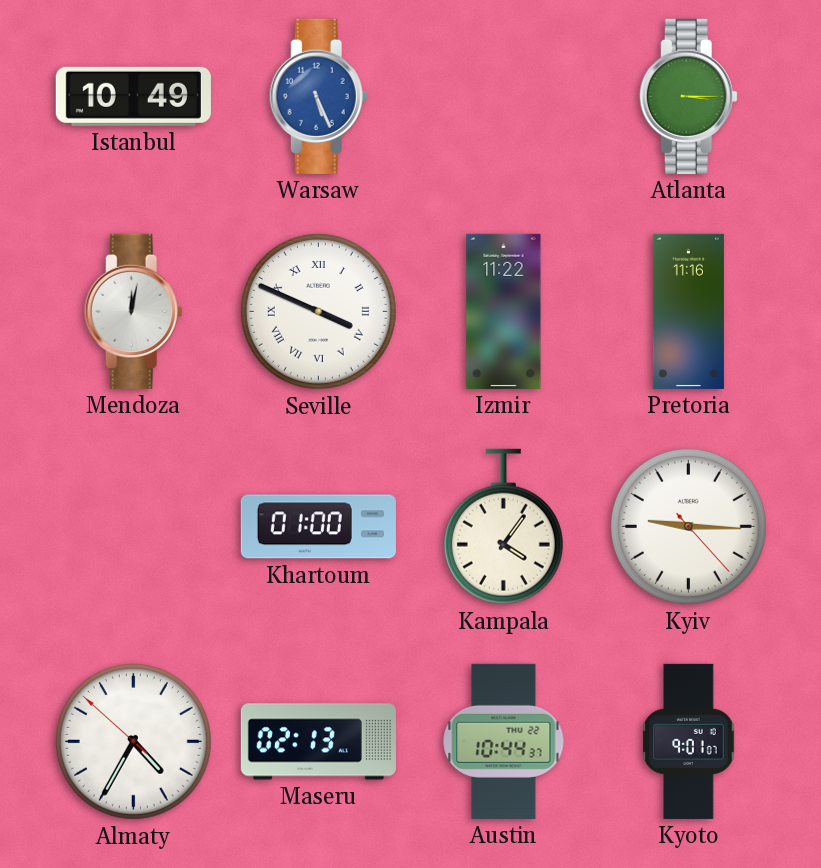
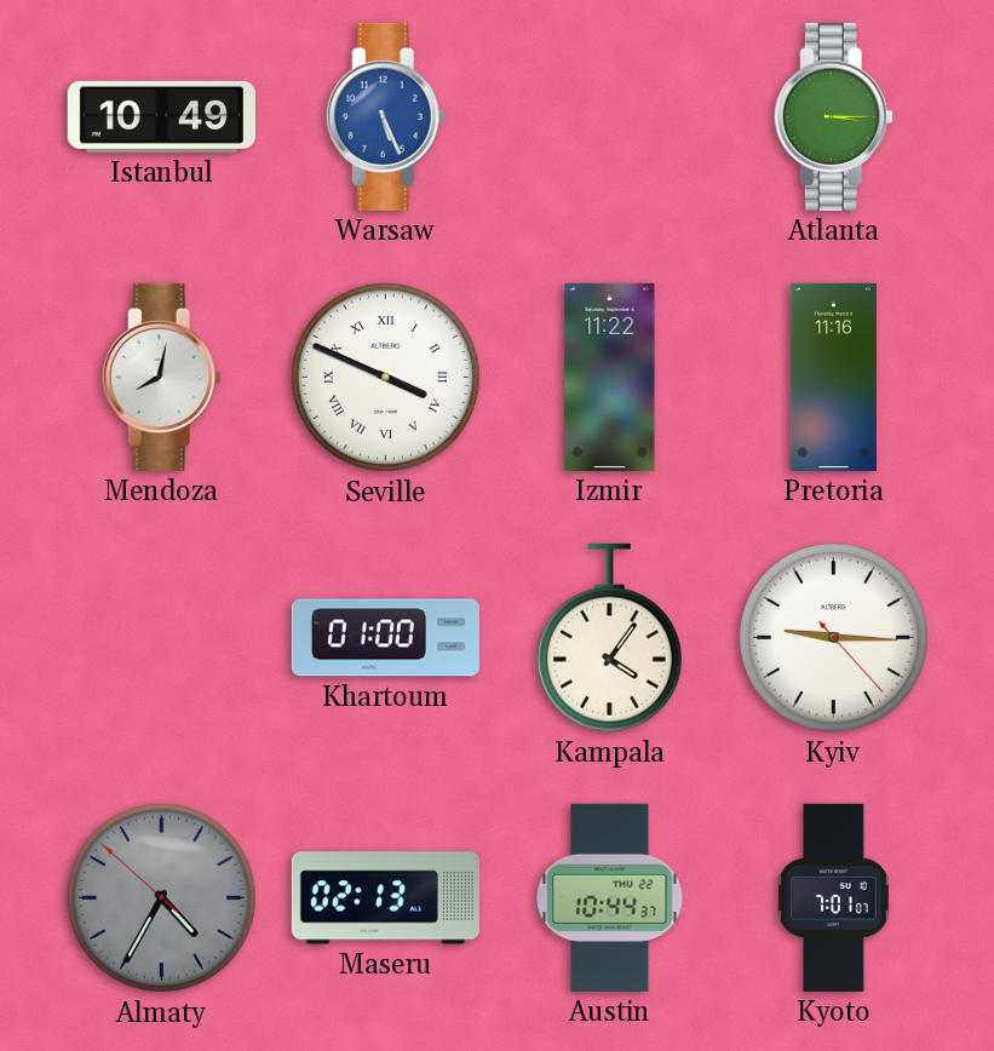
Mendoza: 12:02 -> 8:02 (161, 377)
Almaty dial: white -> grey (161, 897)
Kyoto: 9:01 -> 7:01 (834, 897)
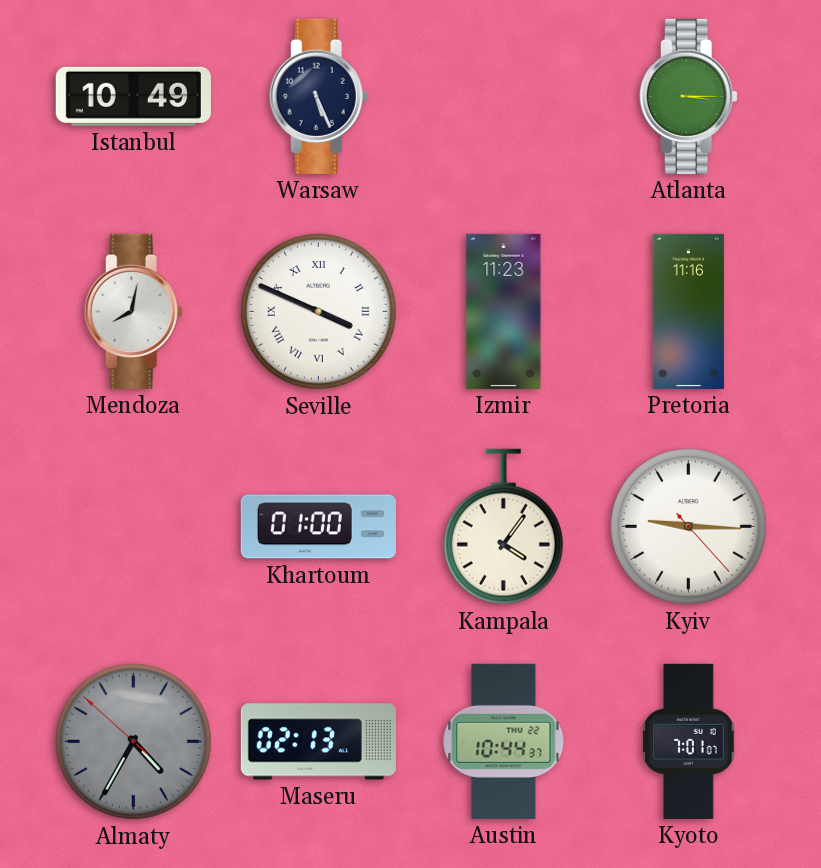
Warsaw dial: blue -> navy (318, 96)
Izmir: 11:22 -> 11:23 (504, 311)
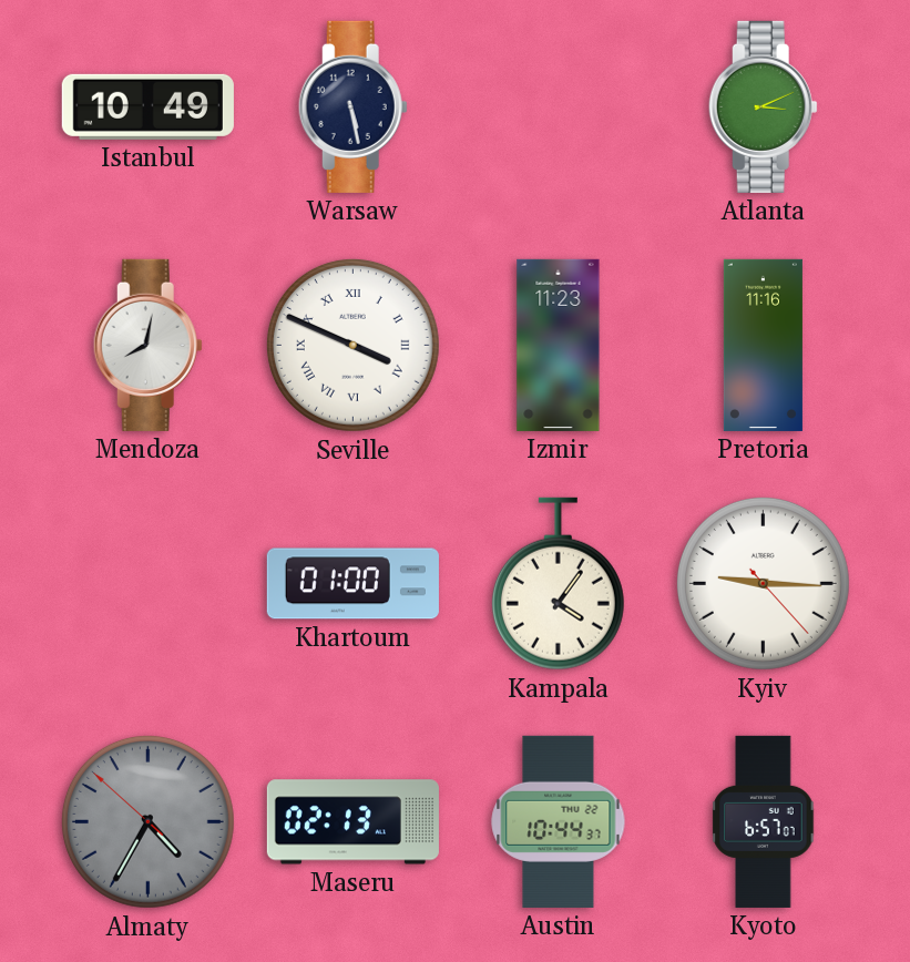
Warsaw: 5:26 -> 5:28 (352, 106)
Atlanta: 3:15 -> 3:11 (763, 106)
Kyoto: 7:01 -> 6:57 (764, 821)
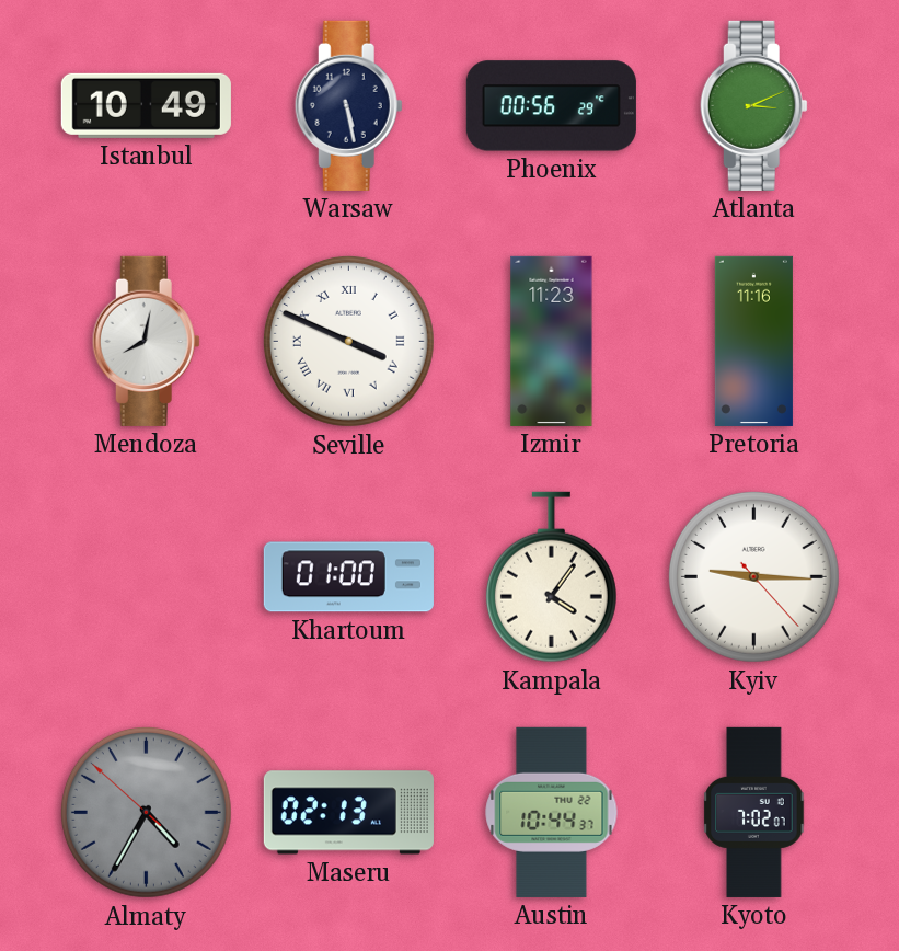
Phoenix: none -> 00:56 (551, 106)
Kyoto: 6:57 -> 7:02 (754, 812)
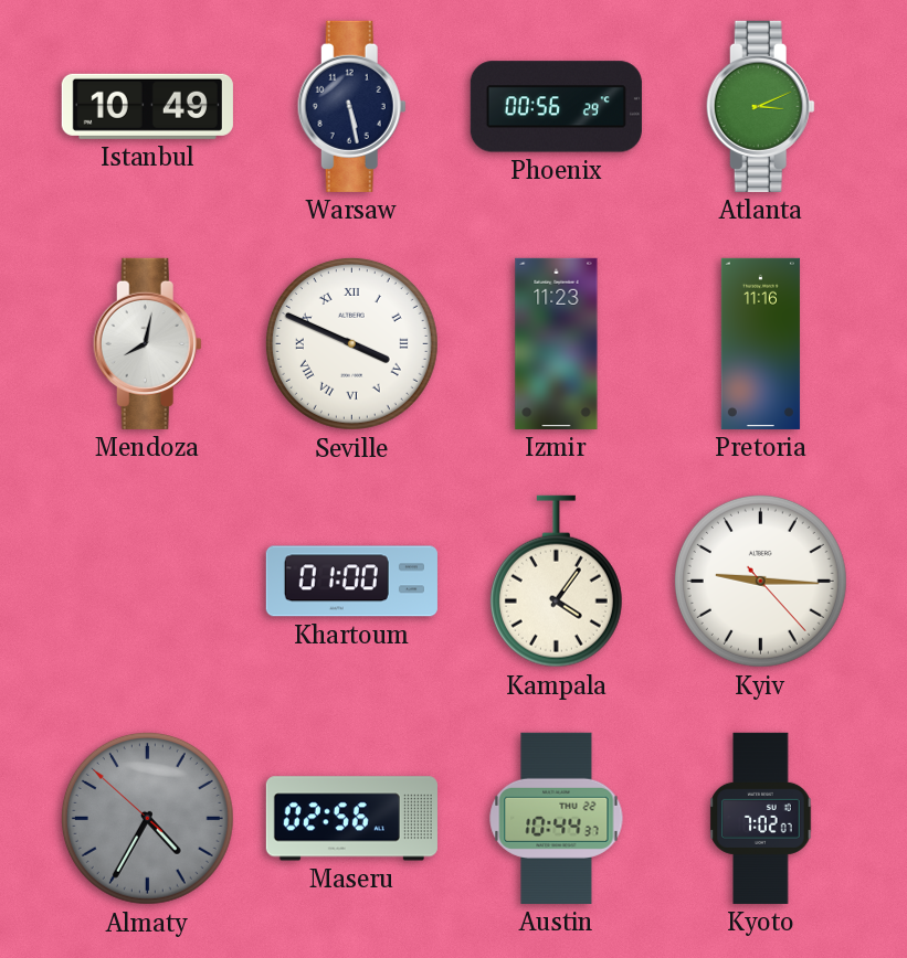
Maseru: 02:13 -> 02:56 (351, 819)
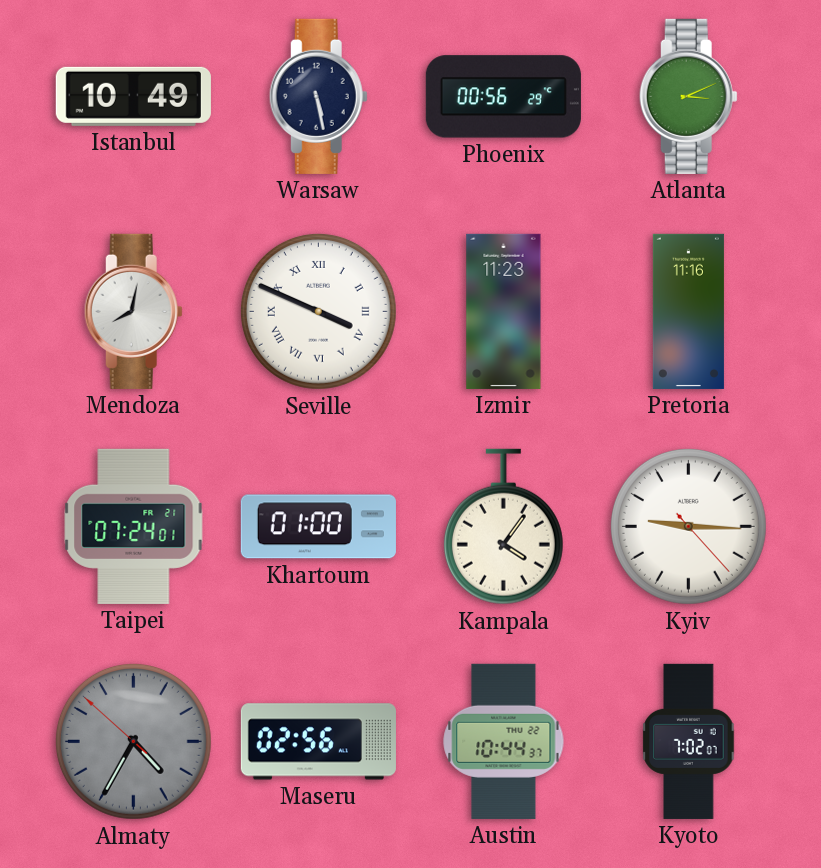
Taipei: none -> 07:24 (134, 526)
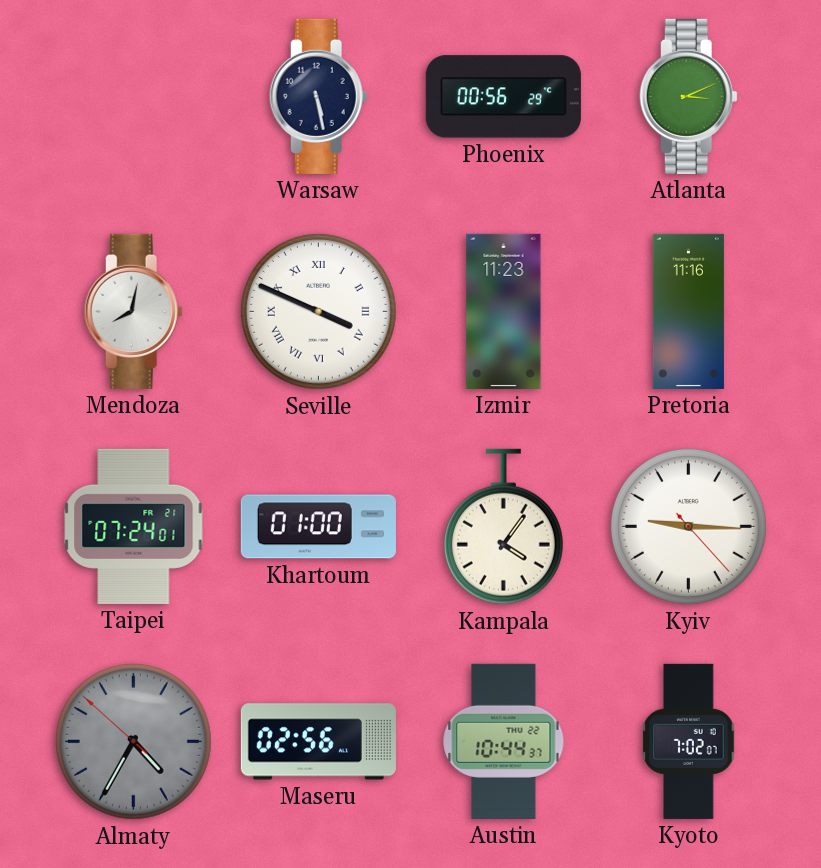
Istanbul: 10:49 -> none (133, 96)
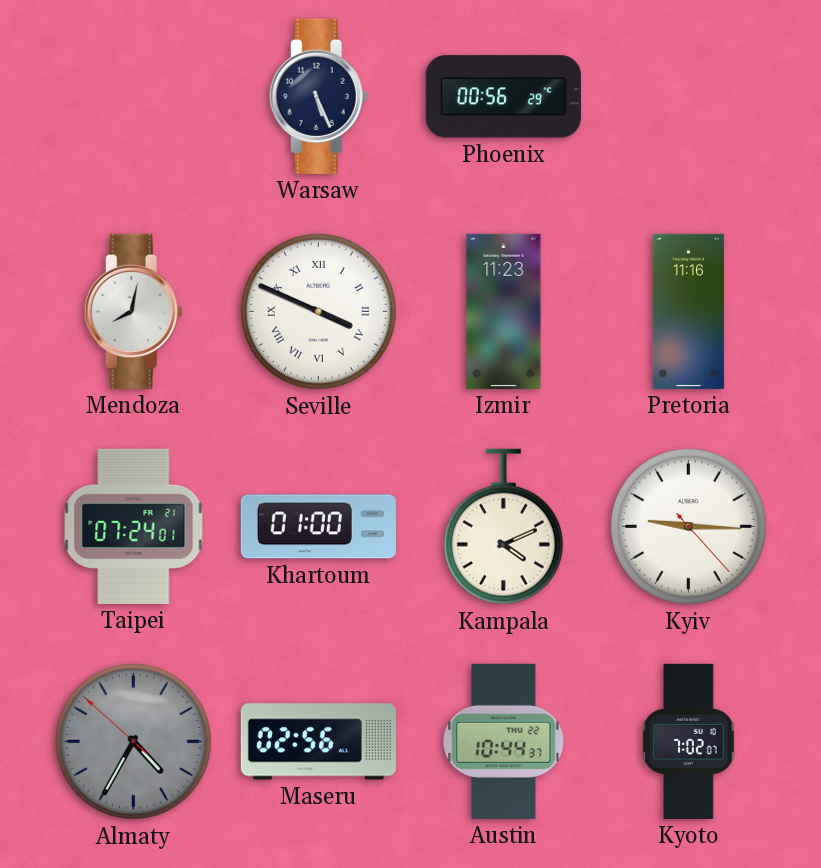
Warsaw: 5:28 -> 5:26 (318, 96)
Atlanta: 3:11 -> none (688, 96)
Kampala: 4:06 -> 4:11 (503, 527)
